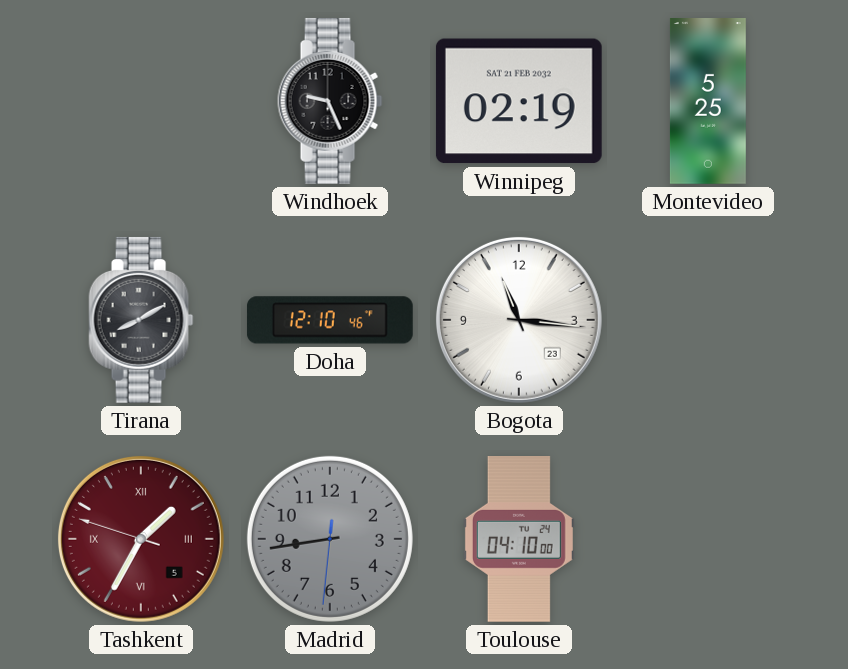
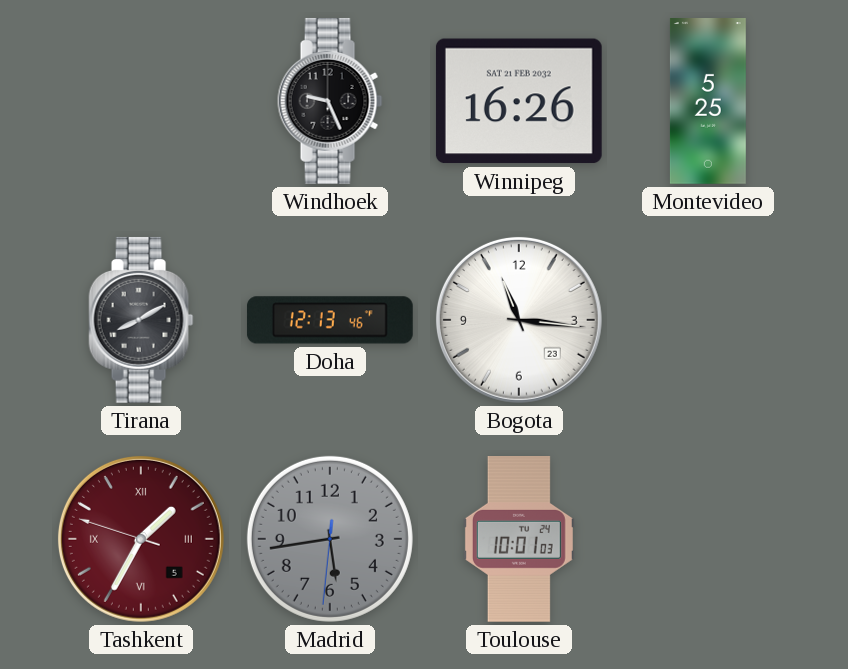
Winnipeg: 02:19 -> 16:26 (519, 101)
Doha: 12:10 -> 12:13 (330, 320)
Madrid: 8:43 -> 5:43 (330, 539)
Toulouse: 04:10 -> 10:01 (519, 540)
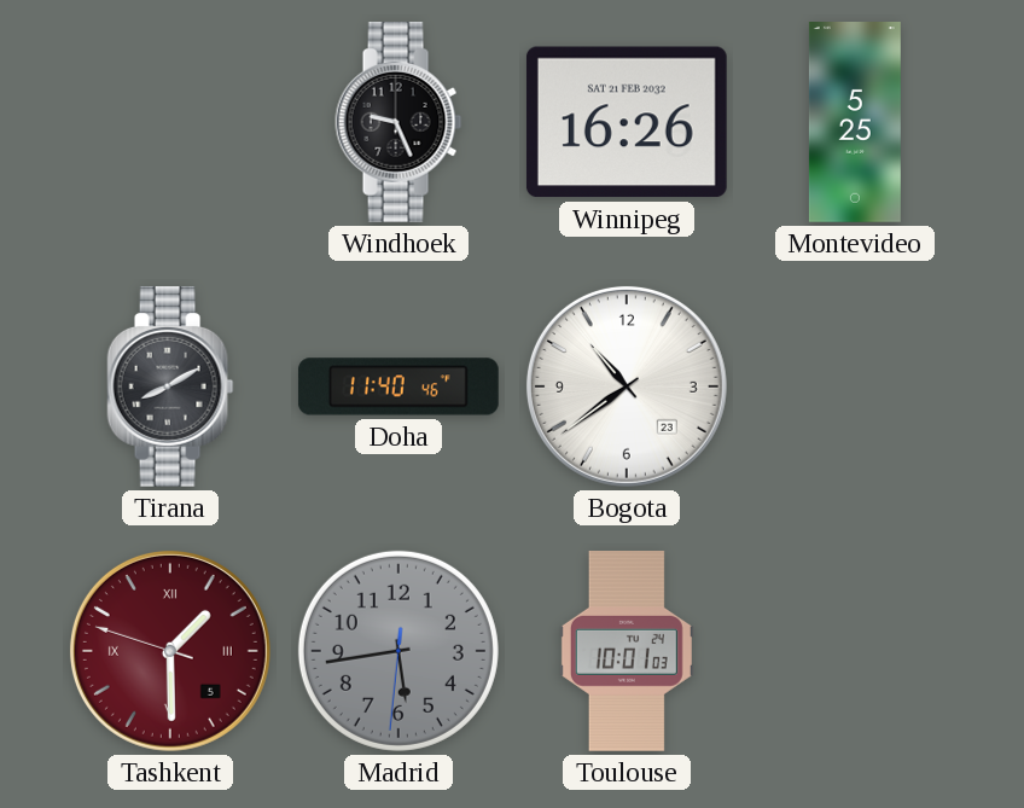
Doha: 12:13 -> 11:40 (398, 386)
Bogota: 11:16 -> 10:39 (627, 386)
Tashkent: 1:34 -> 1:29 (170, 651)
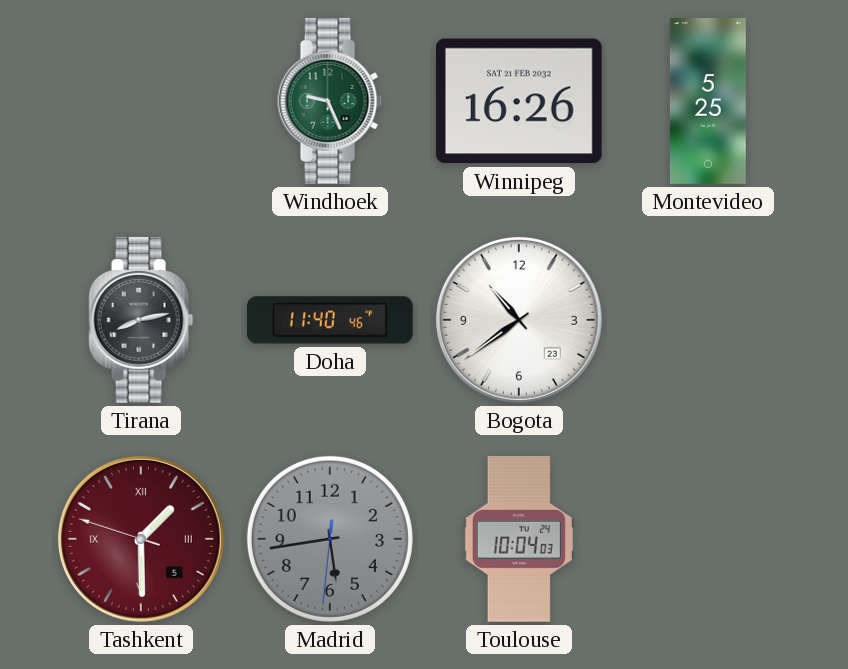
Windhoek dial: black -> green (330, 101)
Tirana: 8:10 -> 8:13 (141, 320)
Toulouse: 10:01 -> 10:04 (519, 540)
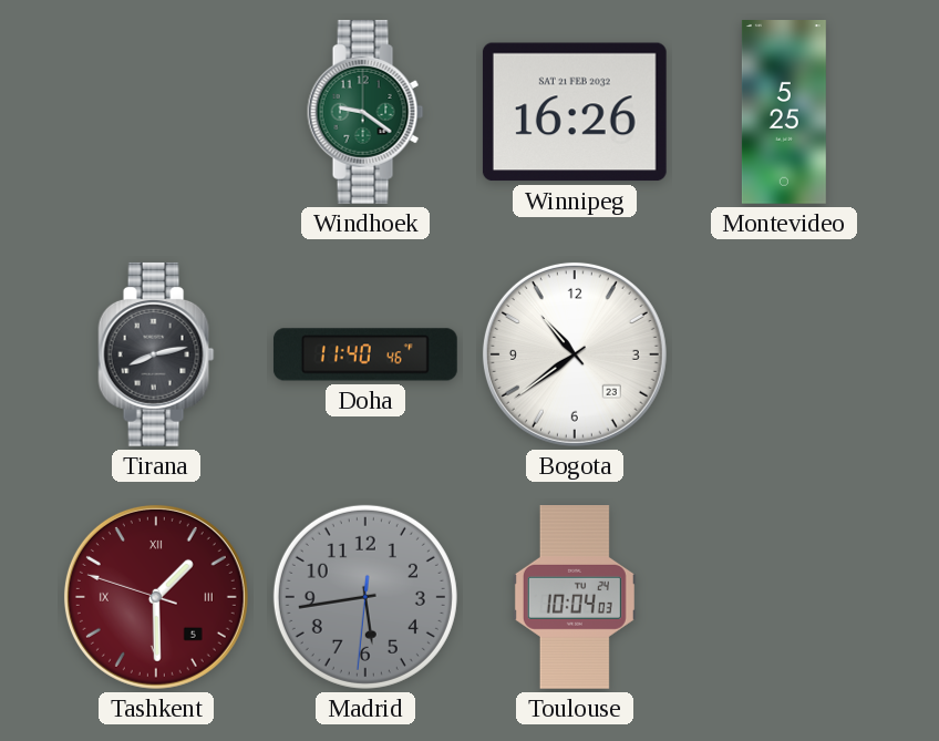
Windhoek: 9:26 -> 9:21 (365, 112)
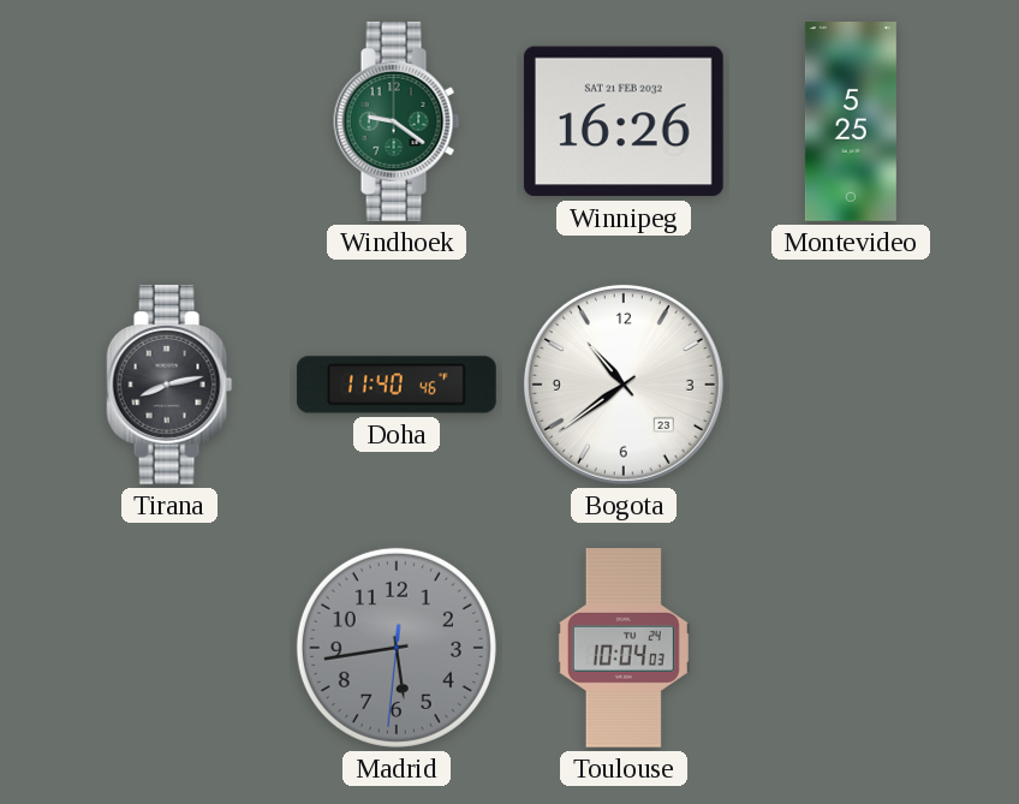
Tashkent: 1:29 -> none (156, 597)
